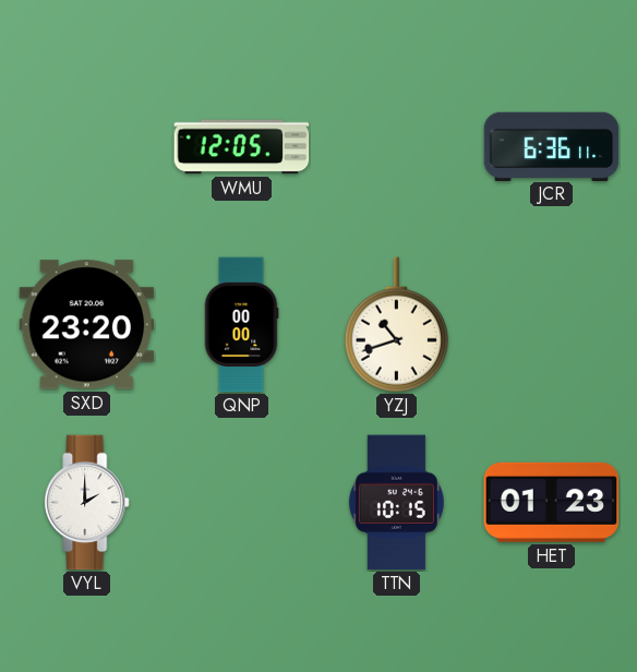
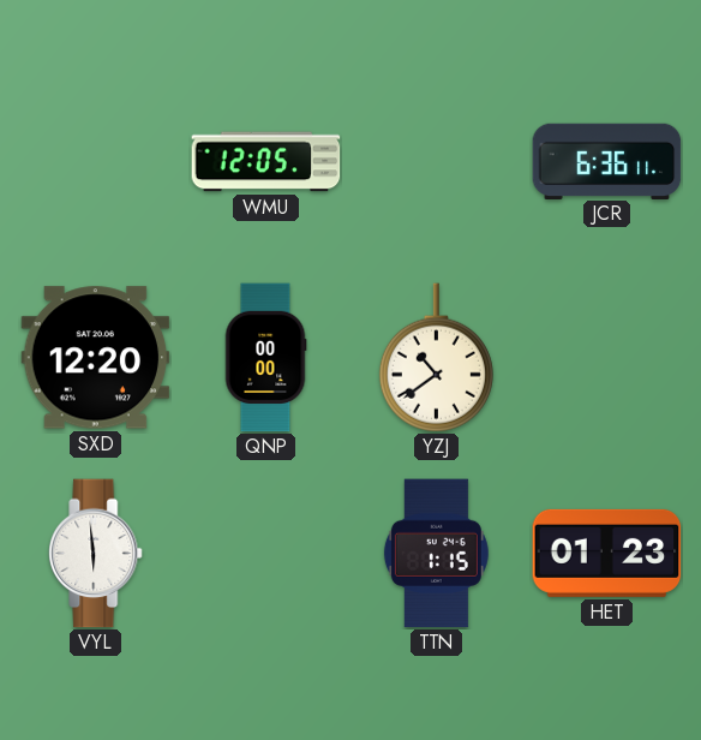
SXD: 23:20 -> 12:20 (96, 358)
YZJ: 10:42 -> 10:39 (436, 358)
VYL: 2:00 -> 5:59 (96, 554)
TTN: 10:15 -> 1:15 (436, 554)
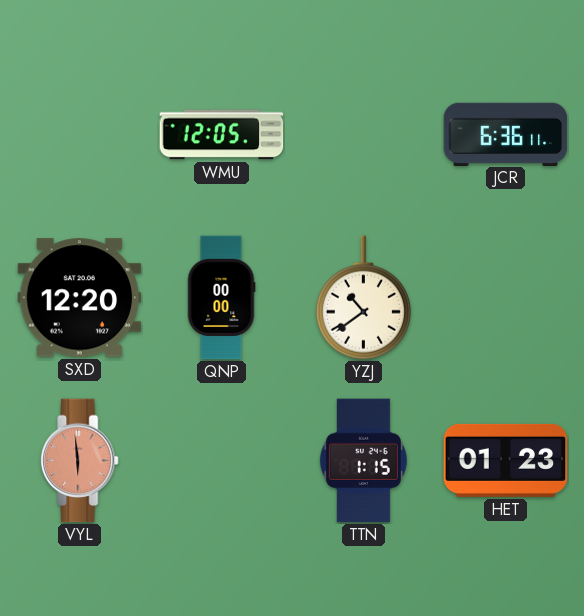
VYL dial: white -> salmon (80, 461)
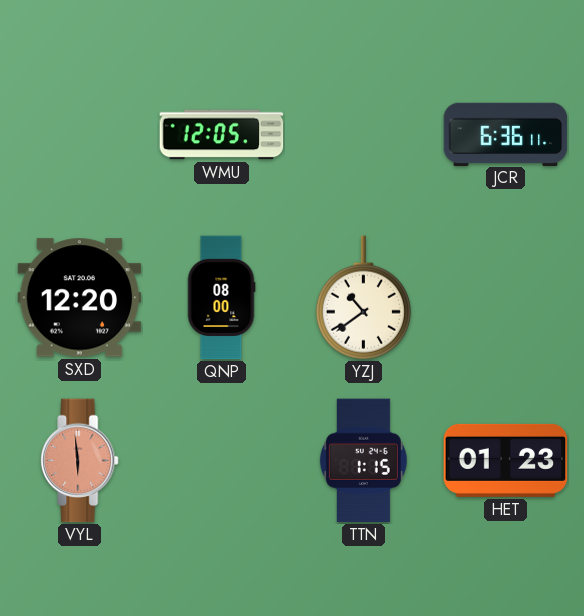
QNP: 00:00 -> 08:00 (221, 298)
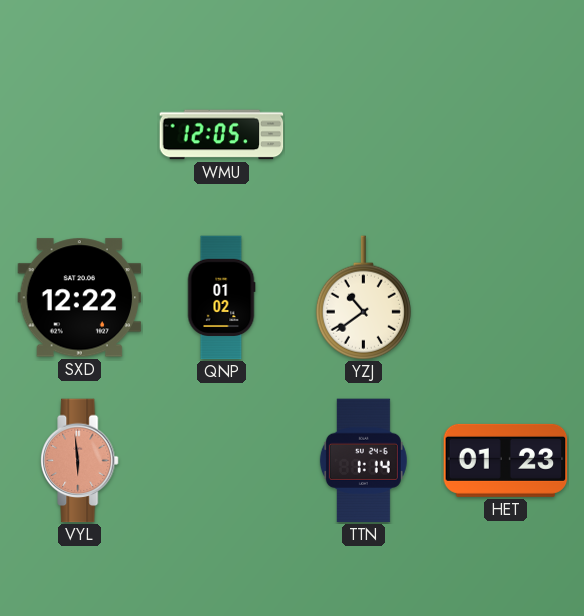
JCR: 6:36 -> none (506, 134)
SXD: 12:20 -> 12:22 (80, 298)
QNP: 08:00 -> 01:02 (221, 298)
TTN: 1:15 -> 1:14 (363, 461)
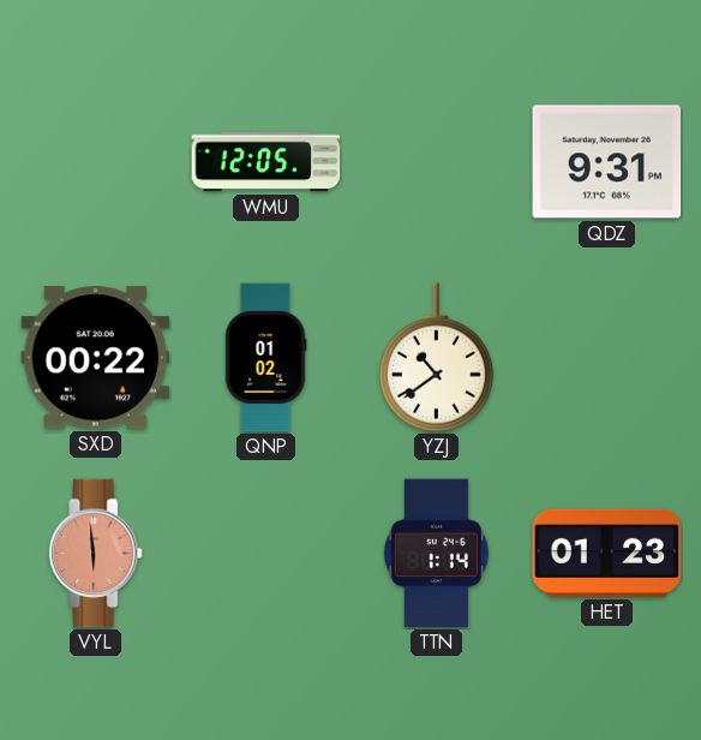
QDZ: none -> 9:31 (607, 162)
SXD: 12:22 -> 00:22 (96, 358)
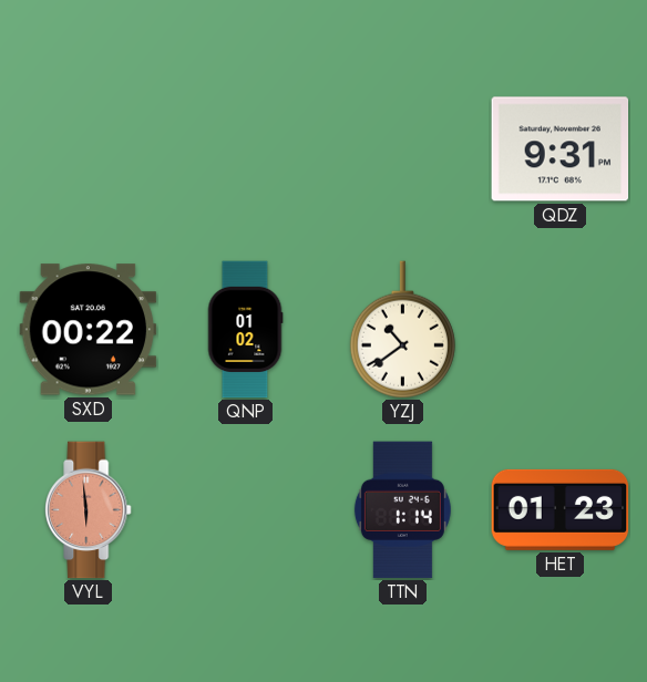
WMU: 12:05 -> none (266, 162)
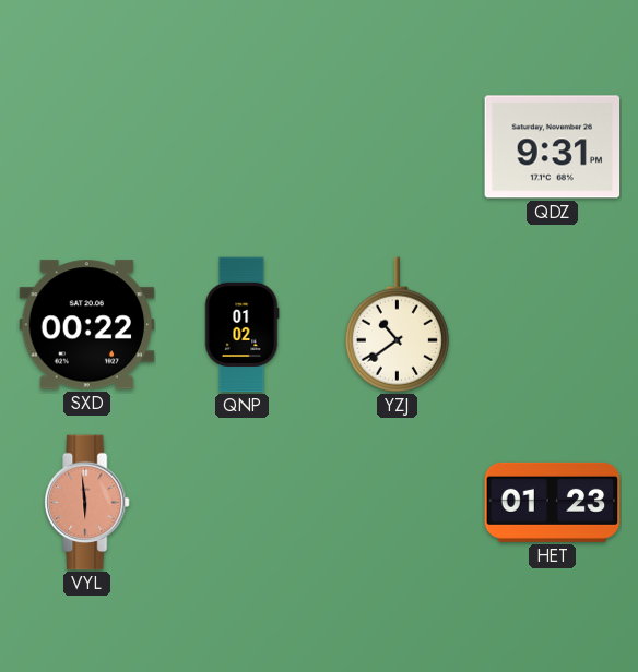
TTN: 1:14 -> none (402, 510)
